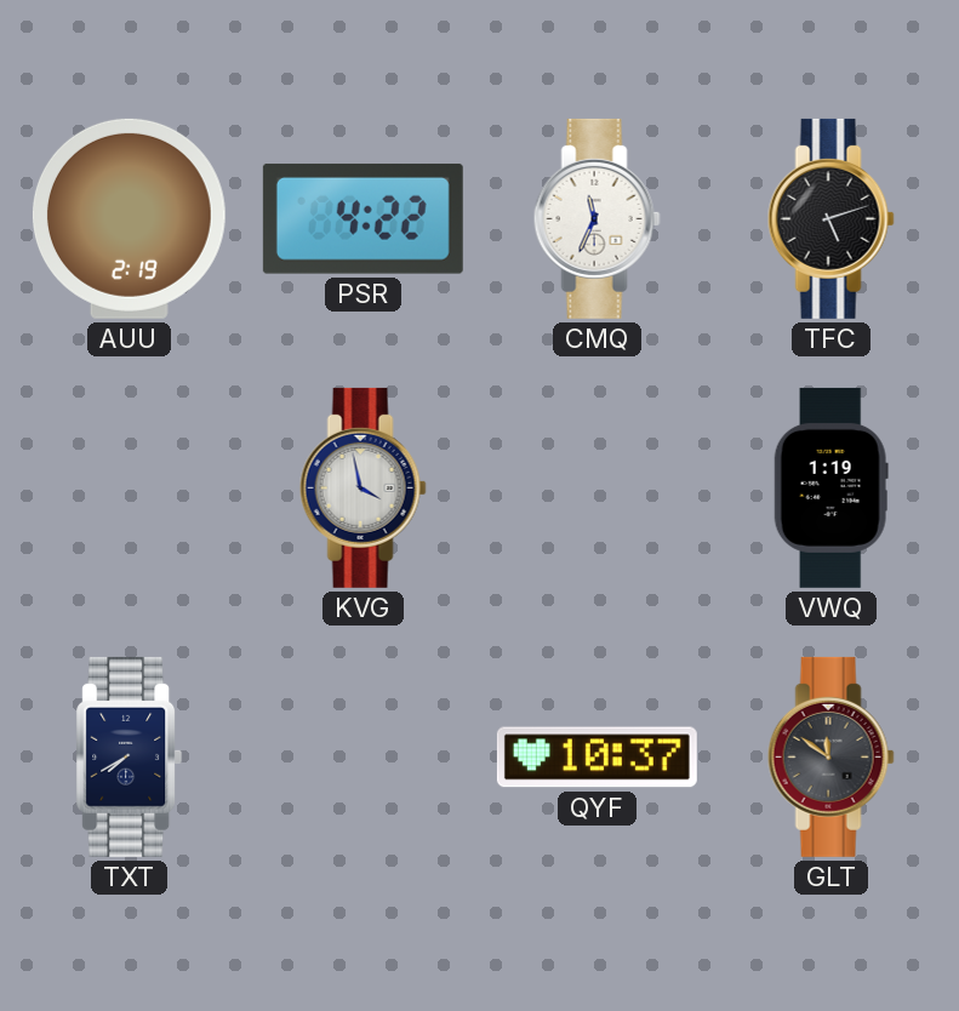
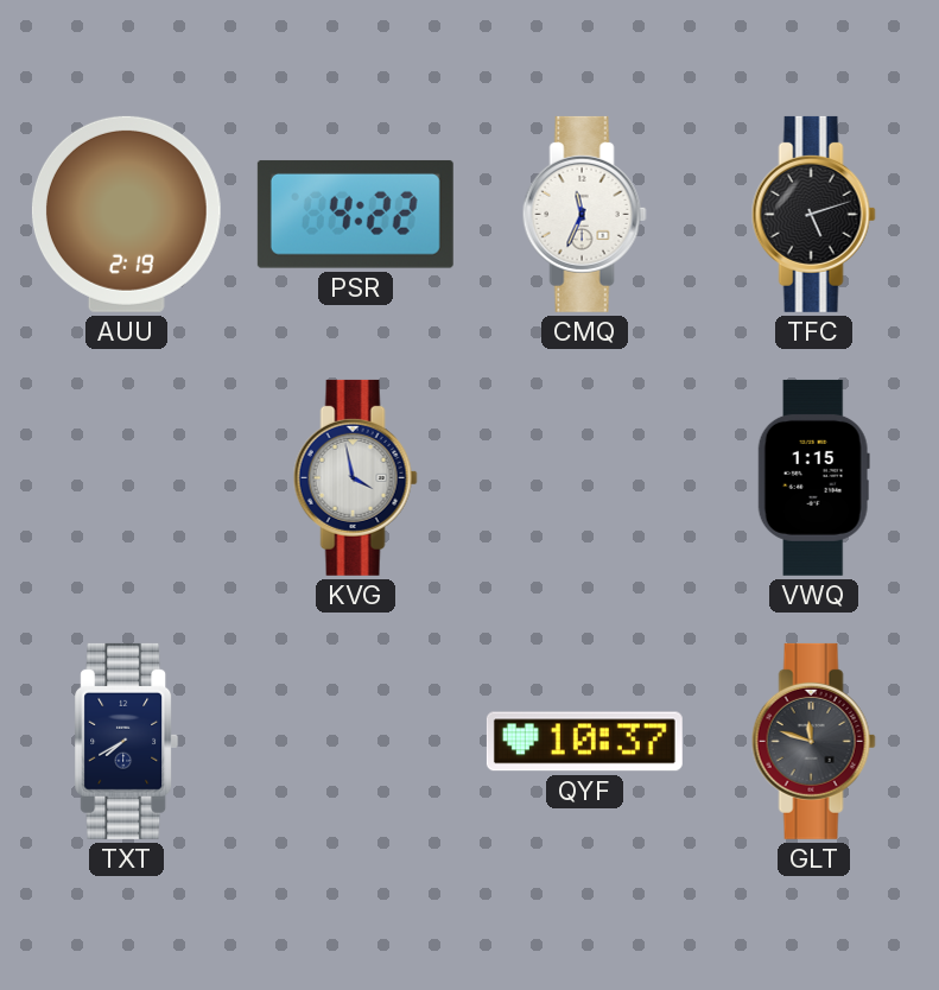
VWQ: 1:19 -> 1:15 (813, 477)
GLT: 11:51 -> 11:48 (813, 741)
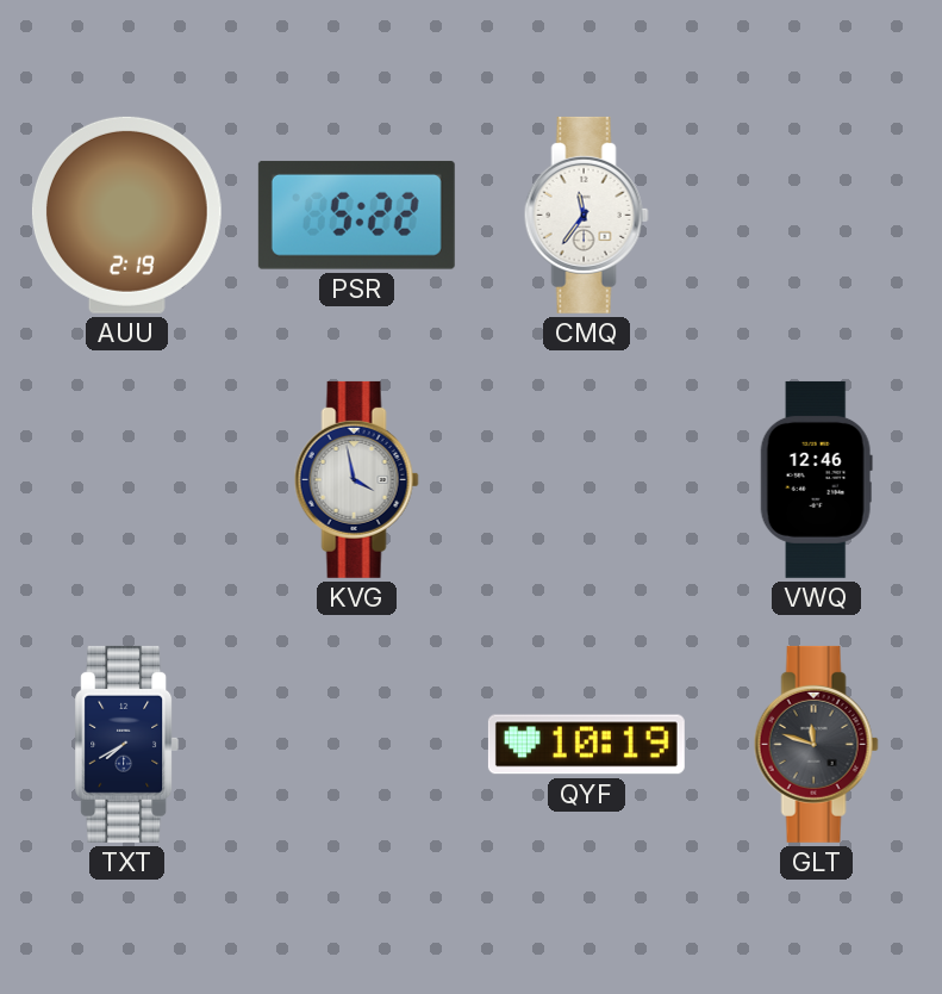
PSR: 4:22 -> 5:22 (356, 215)
CMQ: 11:34 -> 11:36 (586, 215)
TFC: 5:12 -> none (813, 214)
VWQ: 1:15 -> 12:46 (816, 479)
QYF: 10:37 -> 10:19 (586, 745)
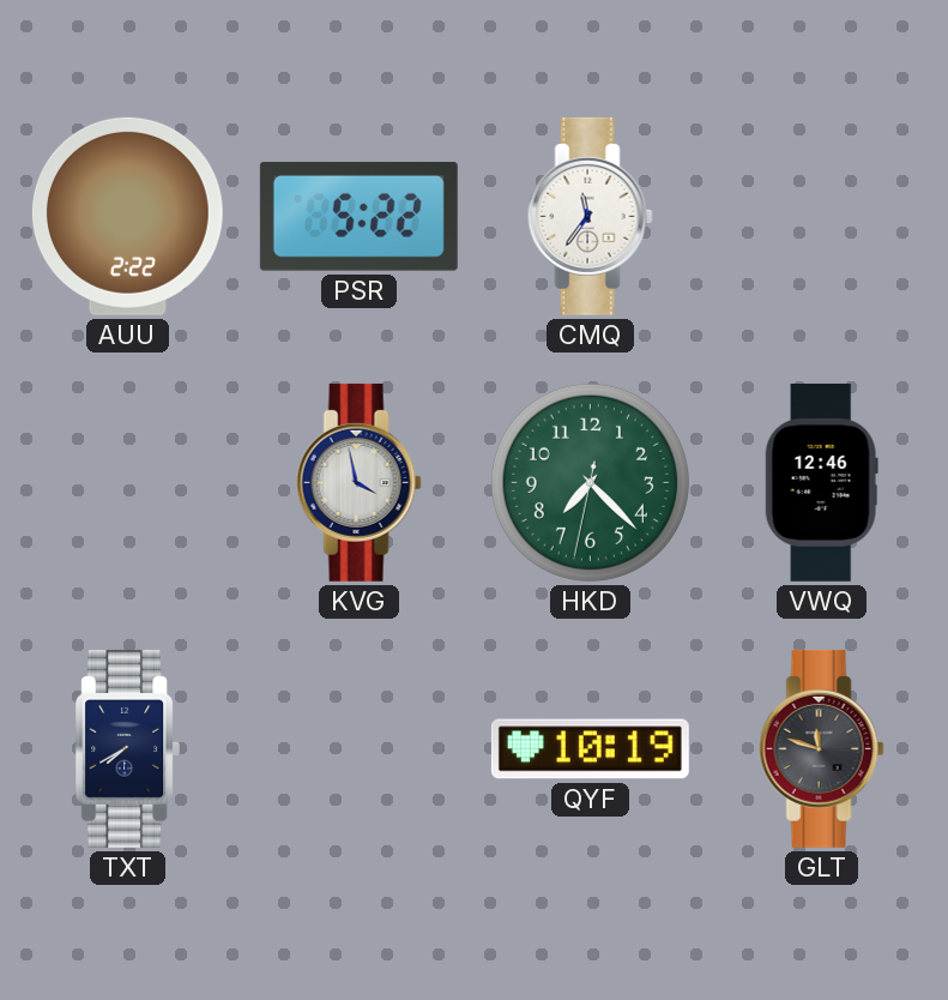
AUU: 2:19 -> 2:22 (127, 216)
HKD: none -> 7:22 (590, 482)
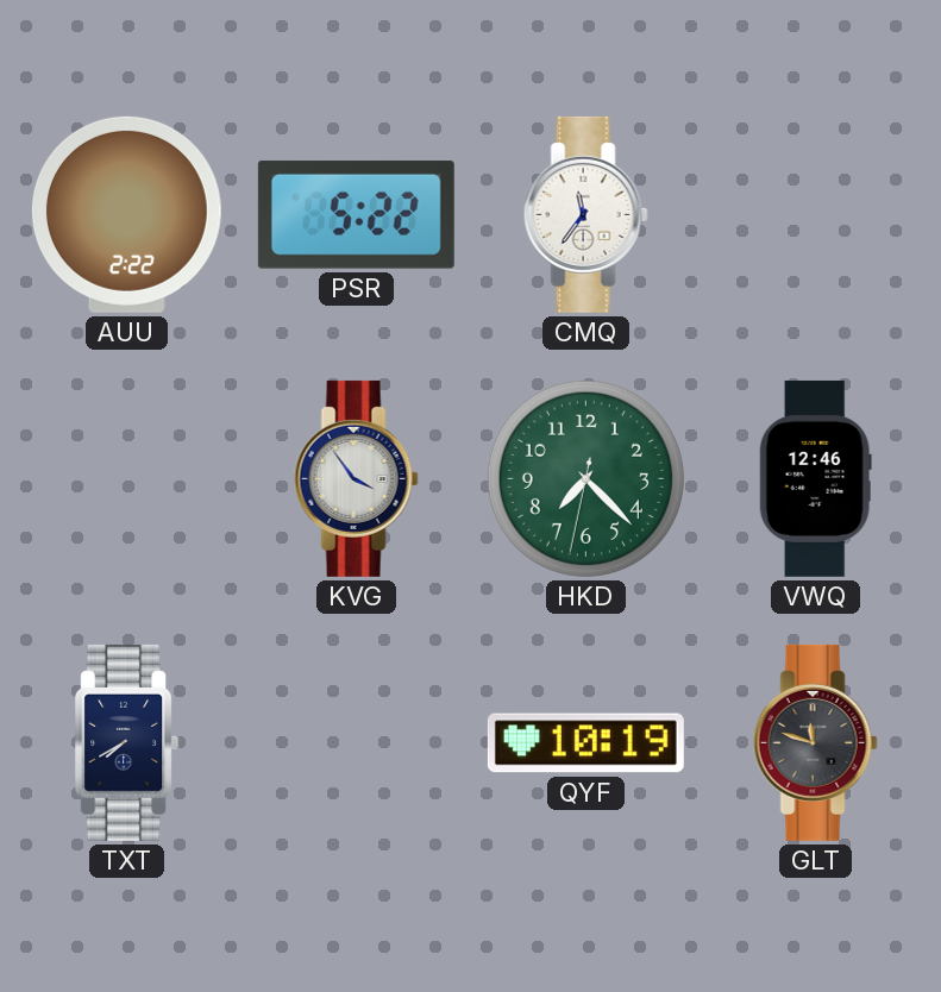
KVG: 3:58 -> 3:54 (356, 478)
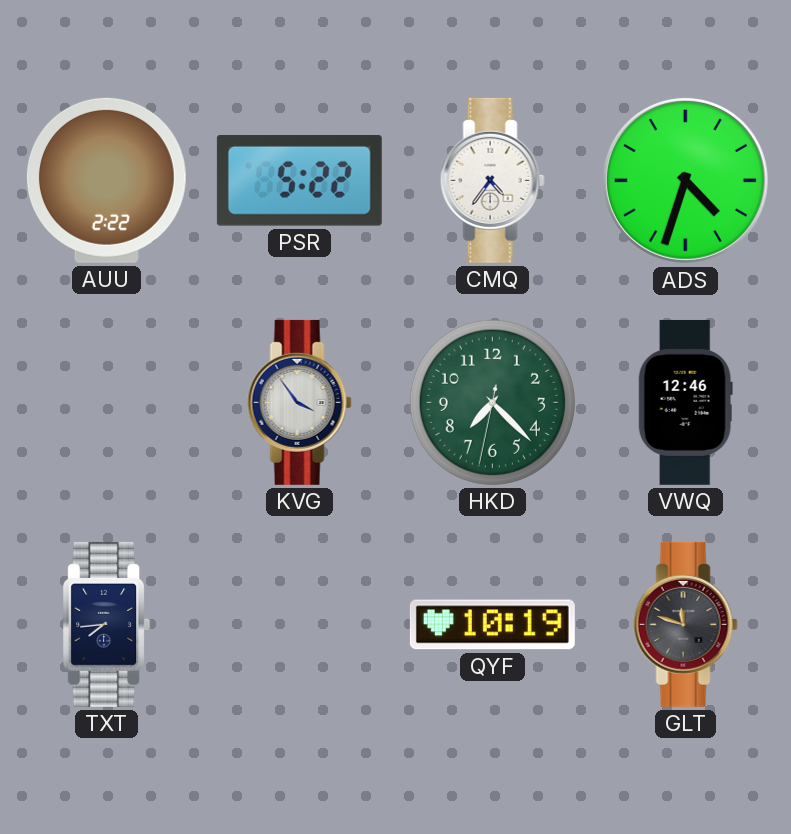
CMQ: 11:36 -> 4:36 (492, 180)
ADS: none -> 4:33 (685, 180)
TXT: 7:40 -> 7:44 (107, 624)
